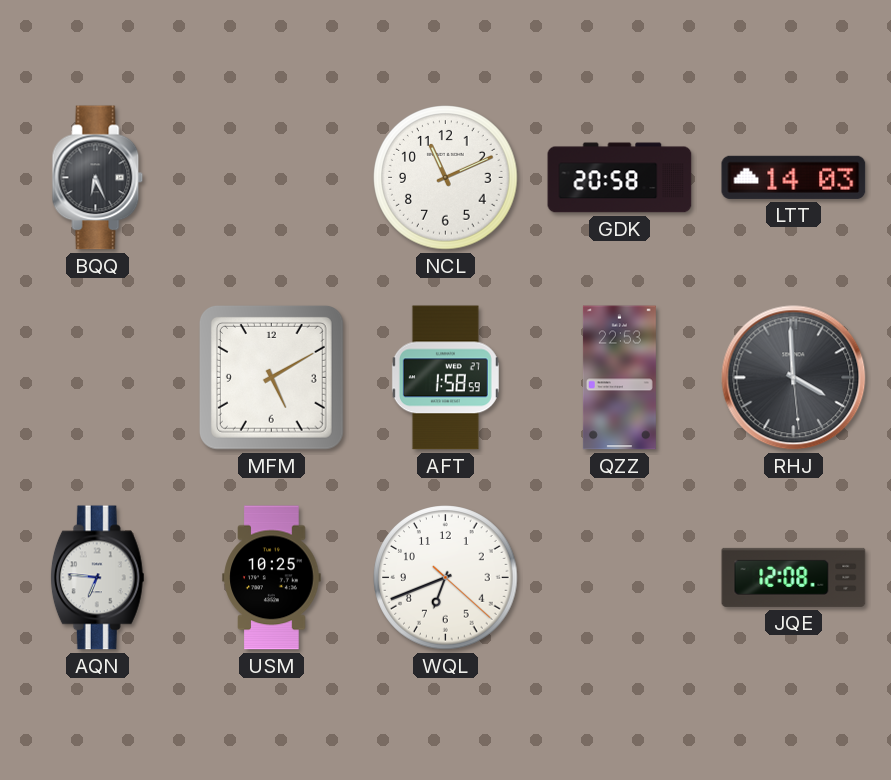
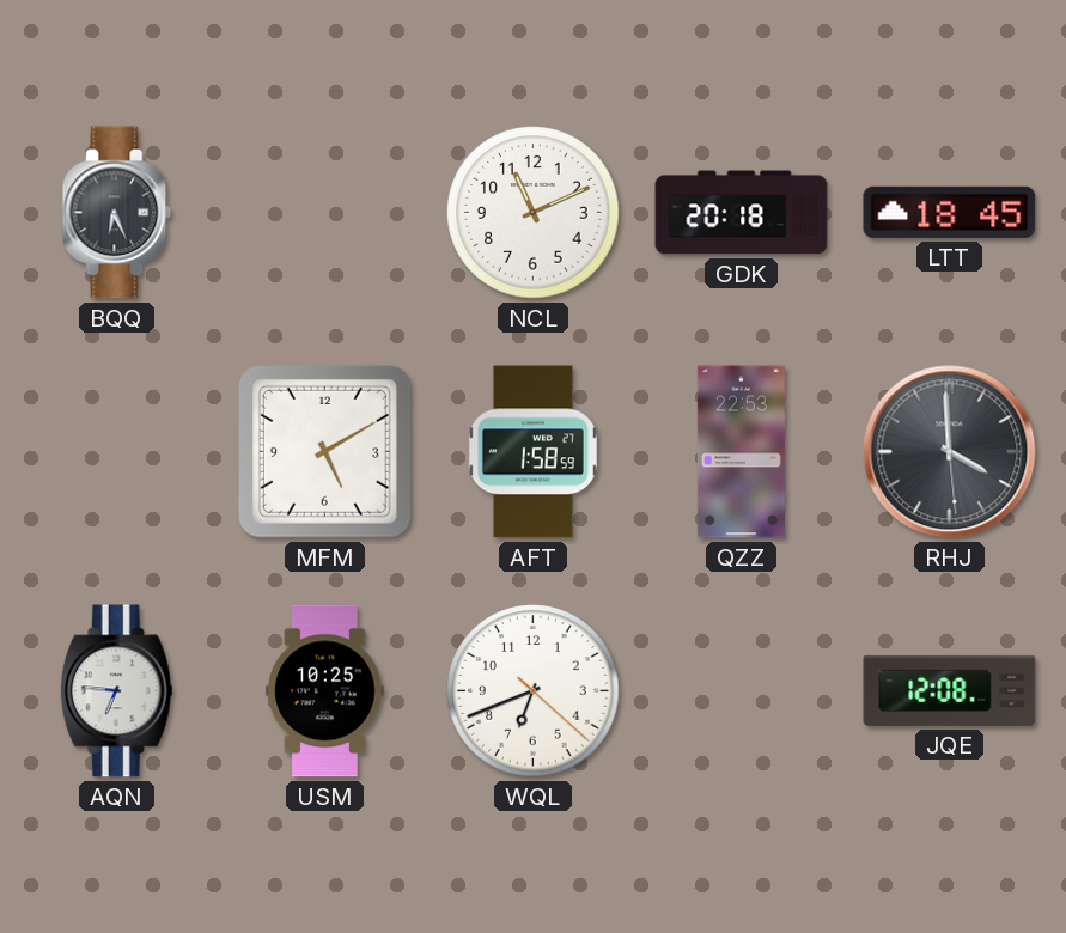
GDK: 20:58 -> 20:18 (742, 213)
LTT: 14:03 -> 18:45 (950, 212)
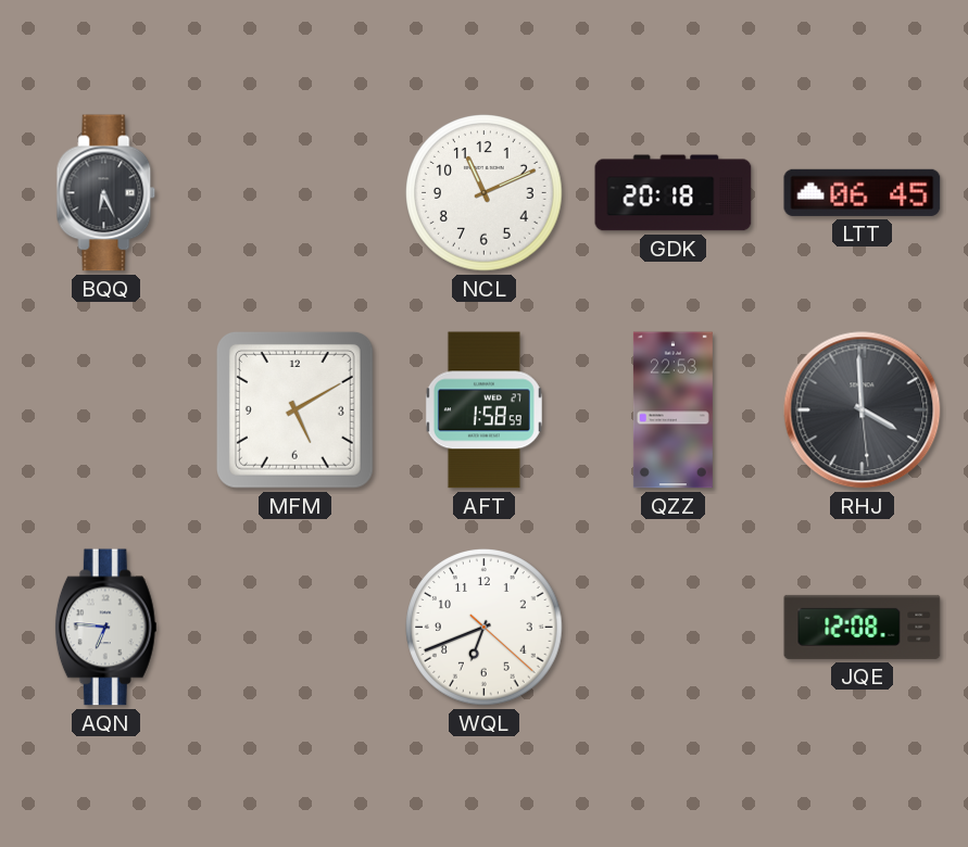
LTT: 18:45 -> 06:45 (863, 192)
USM: 10:25 -> none (325, 691)
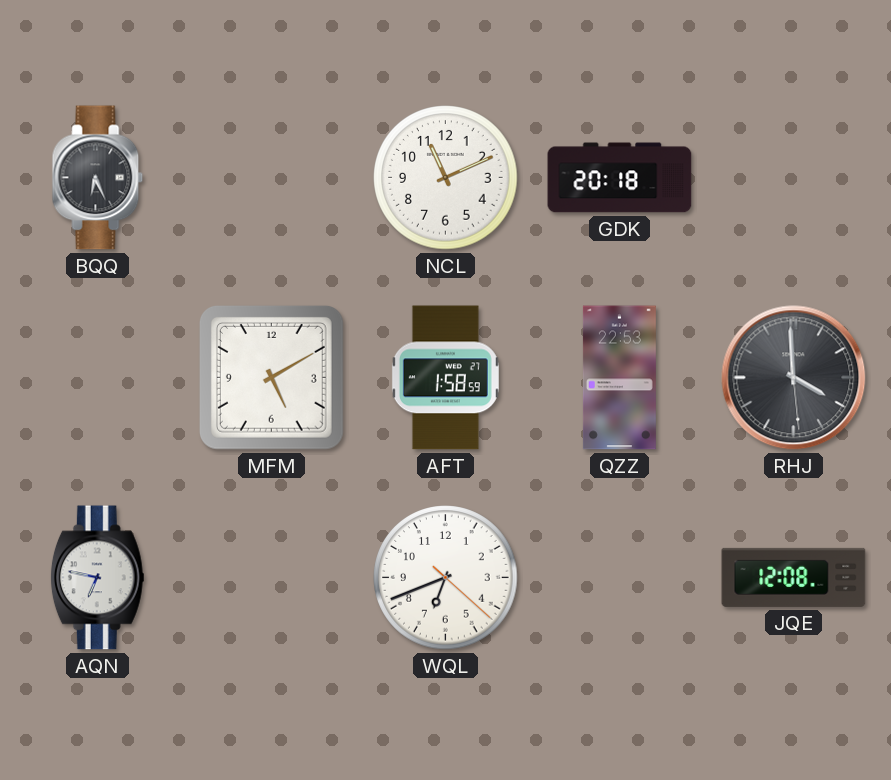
LTT: 06:45 -> none (863, 192)
AQN: 6:46 -> 6:47 (97, 578)
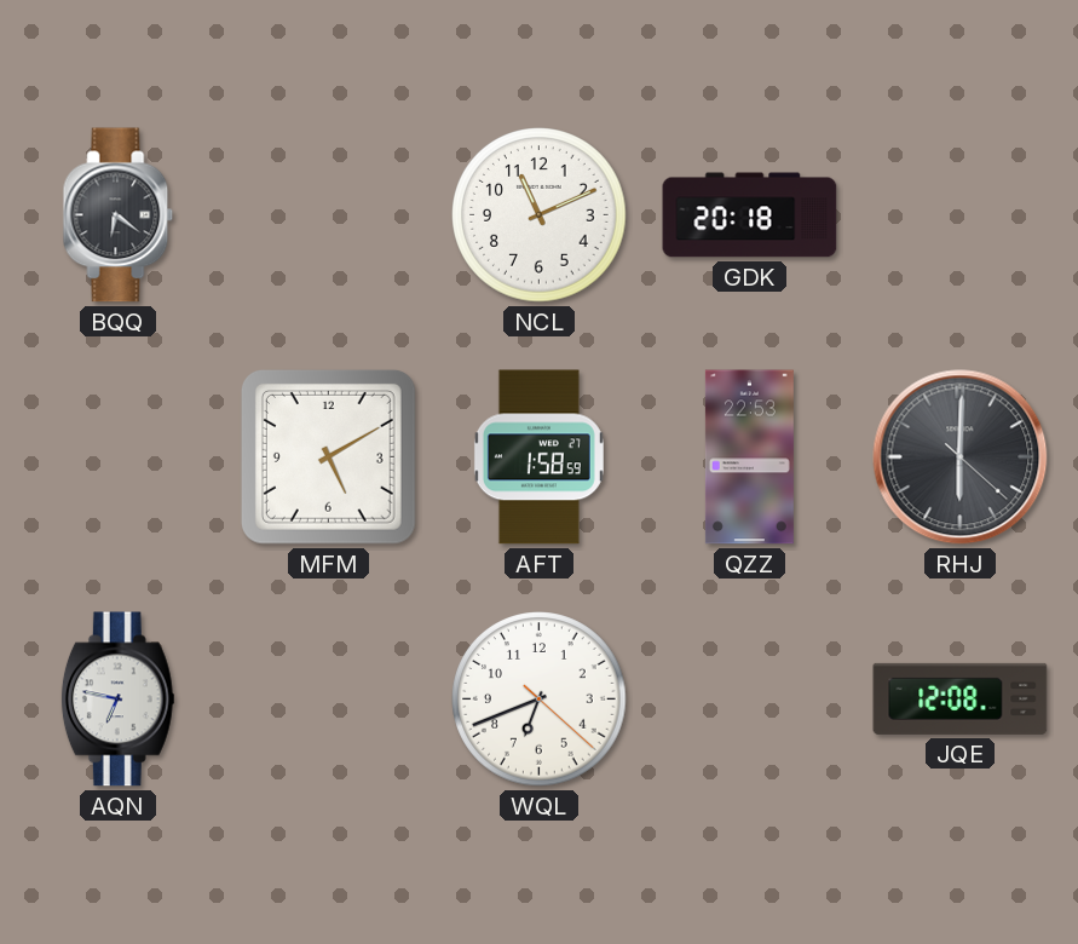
BQQ: 6:26 -> 6:21 (119, 215)
RHJ: 3:59 -> 6:00 (961, 457)
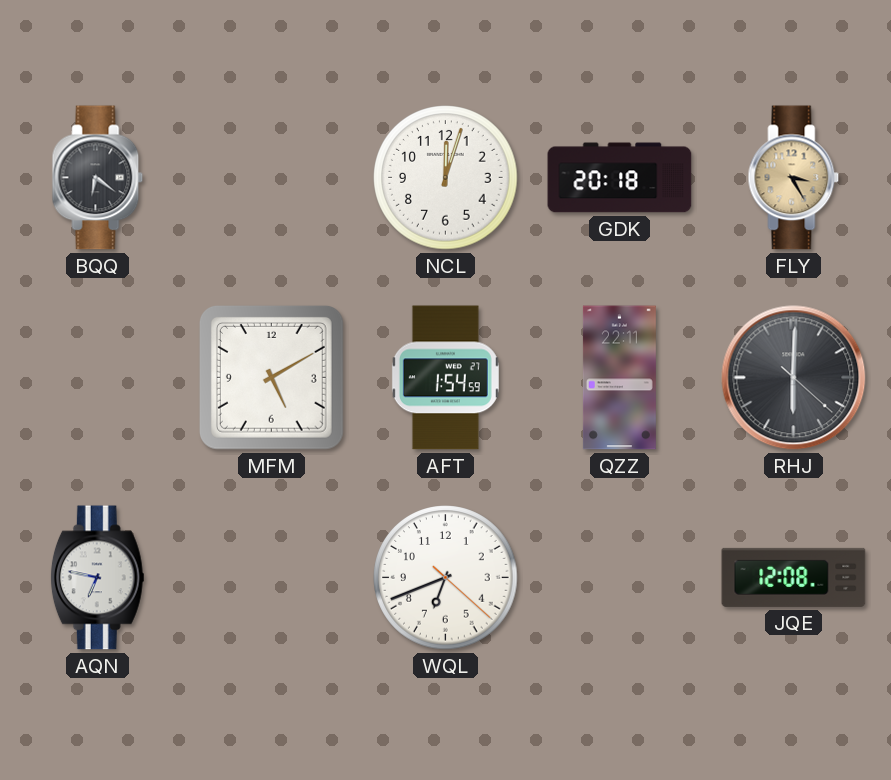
NCL: 11:11 -> 12:03 (446, 178)
FLY: none -> 3:25 (794, 178)
AFT: 1:58 -> 1:54 (445, 378)
QZZ: 22:53 -> 22:11 (619, 378)
